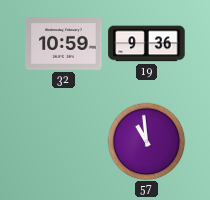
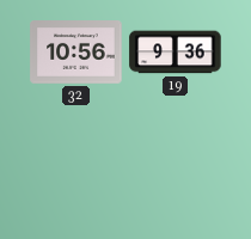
32: 10:59 -> 10:56 (76, 53)
57: 10:59 -> none (146, 141)
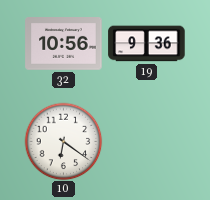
10: none -> 6:21 (63, 141)
